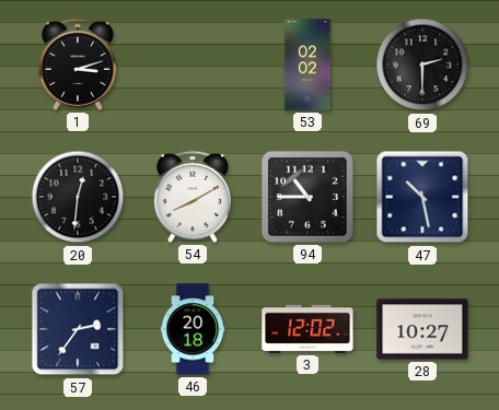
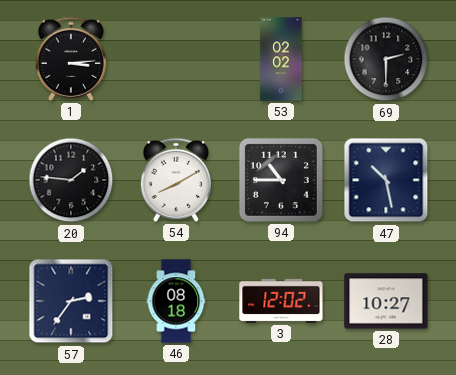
1: 3:12 -> 3:14 (71, 59)
20: 12:31 -> 1:46 (71, 180)
46: 20:18 -> 08:18 (176, 301)
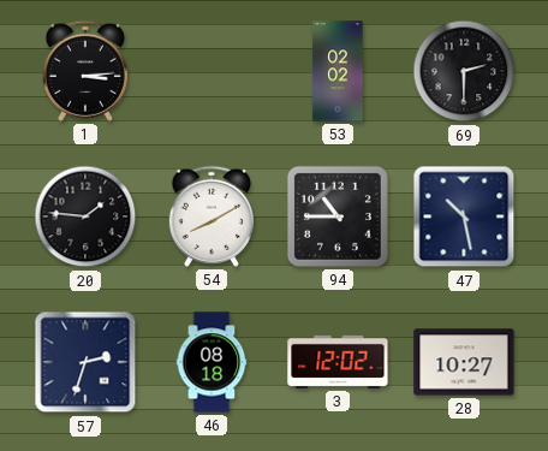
57: 2:36 -> 2:33 (85, 362)
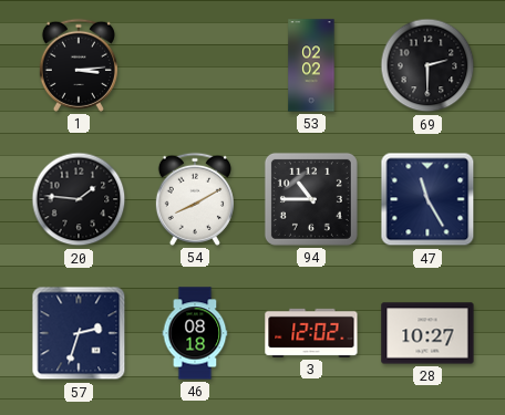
47: 10:28 -> 11:25 (427, 199)
